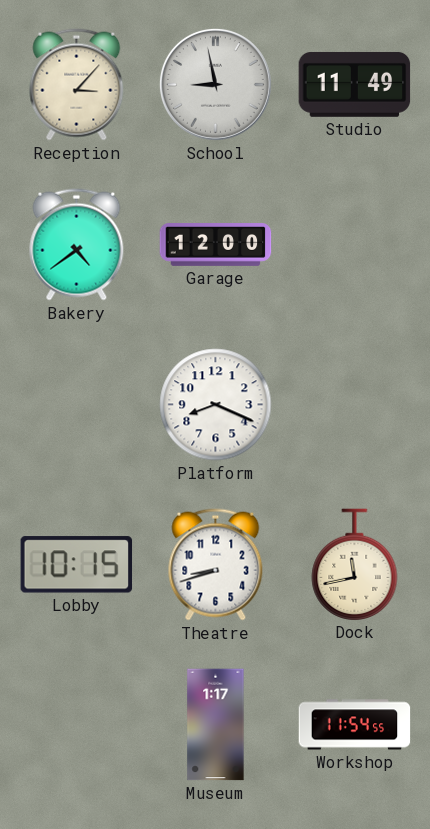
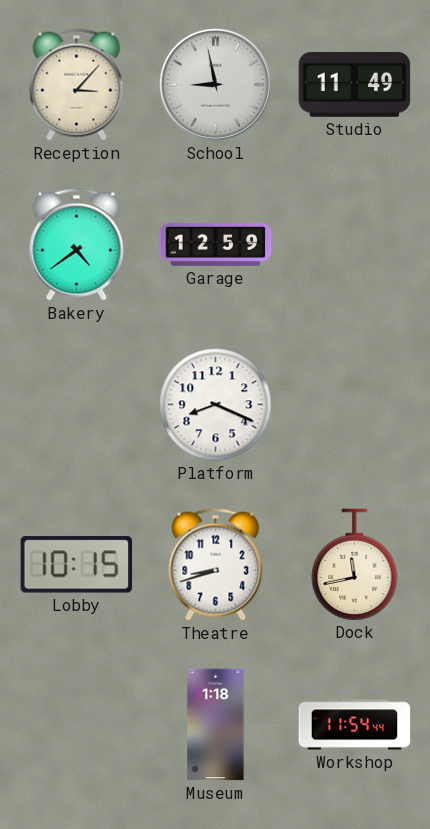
Garage: 12:00 -> 12:59 (216, 245)
Museum: 1:17 -> 1:18 (216, 725)
Workshop: 11:54:55 -> 11:54:44 (355, 725)
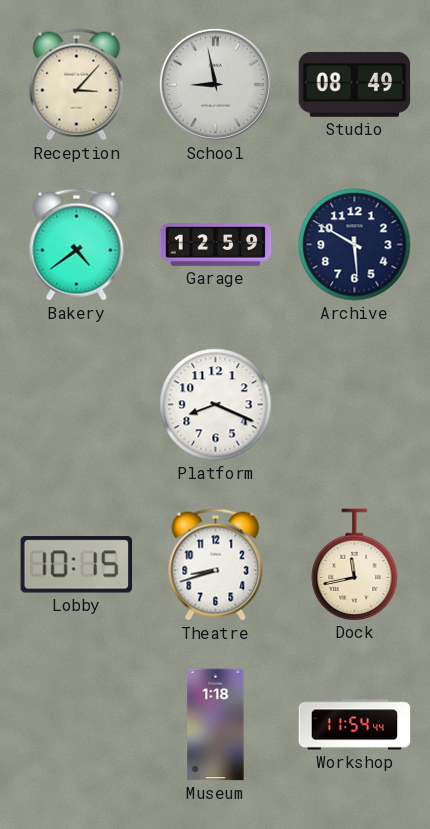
Studio: 11:49 -> 08:49 (355, 84)
Archive: none -> 5:50 (355, 245)
